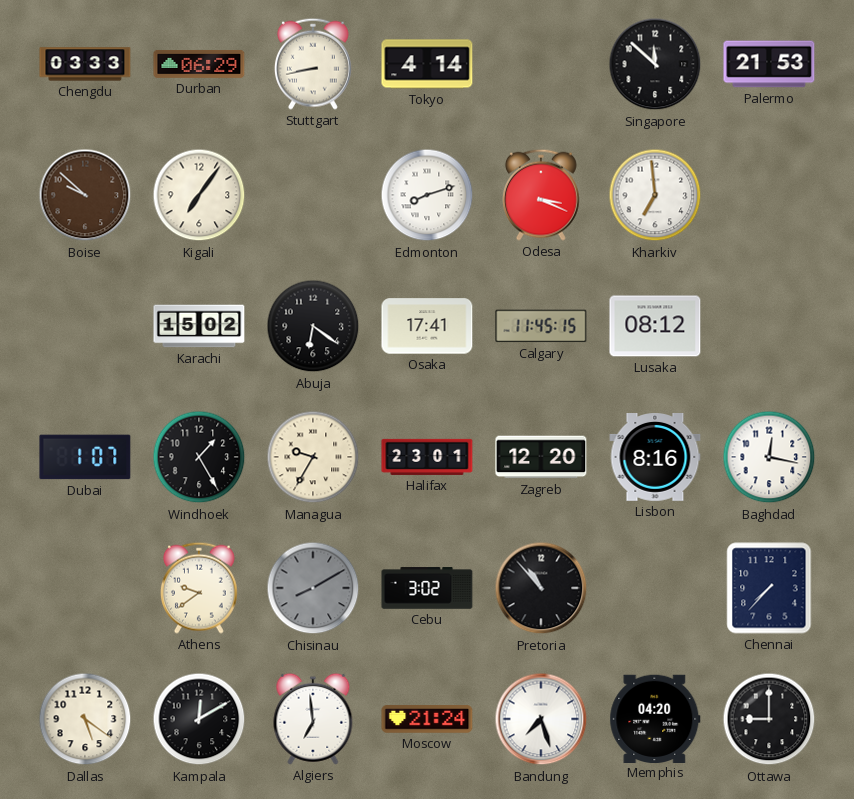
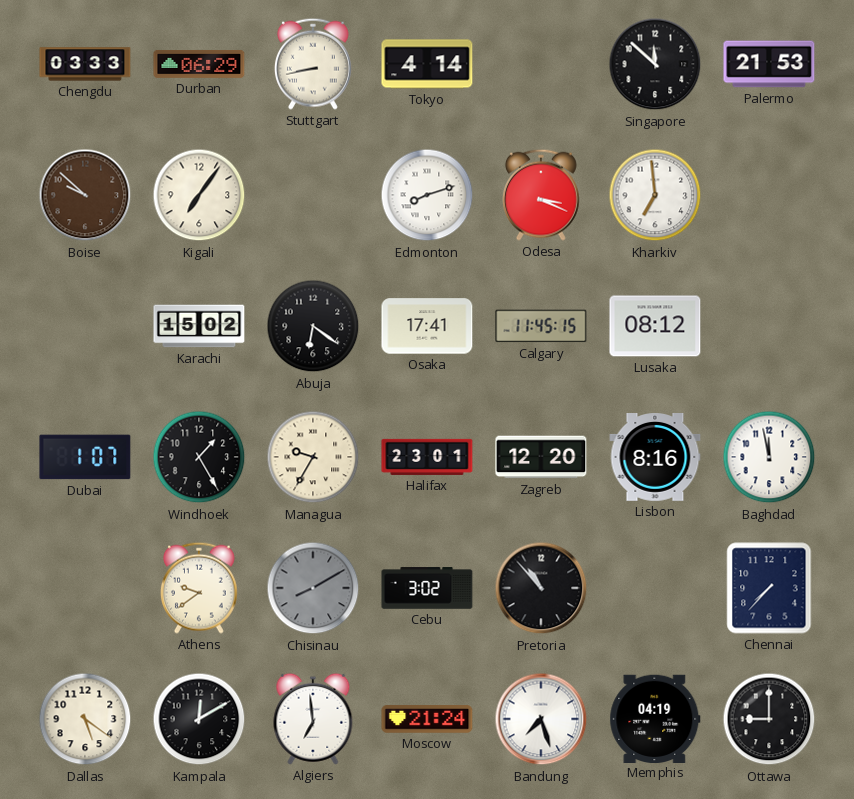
Baghdad: 12:17 -> 11:58 (769, 457)
Memphis: 04:20 -> 04:19 (655, 718)
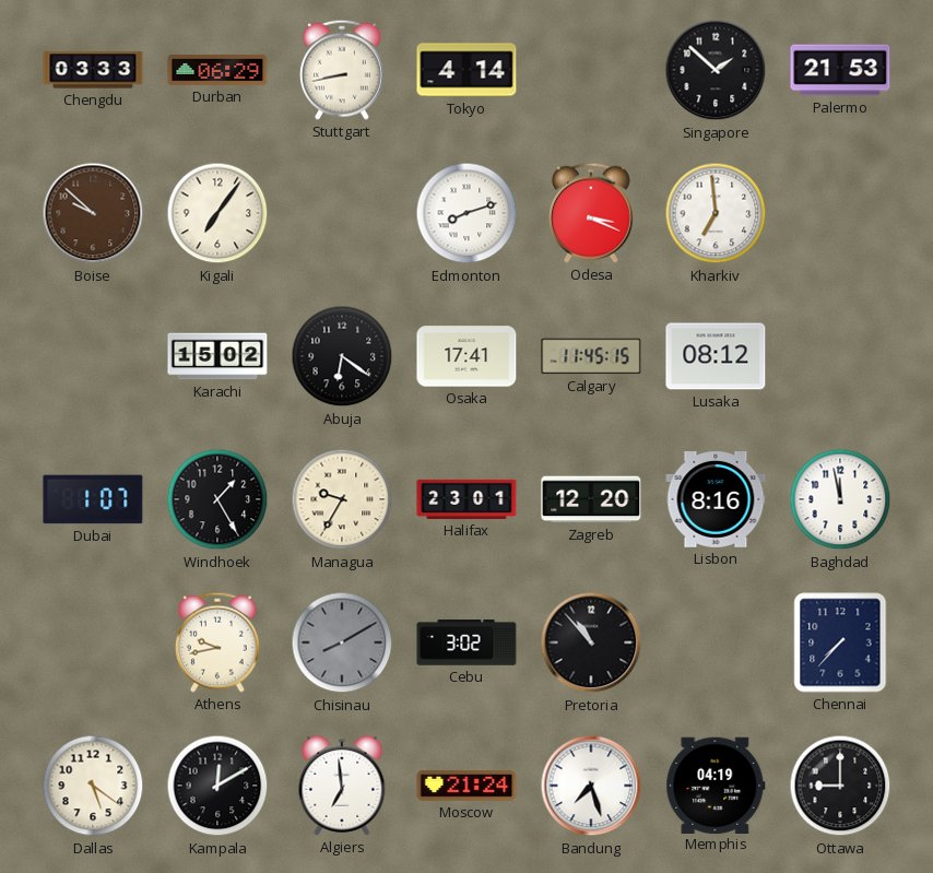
Singapore: 11:52 -> 1:52 (716, 70)
Athens: 9:39 -> 9:43 (217, 642)
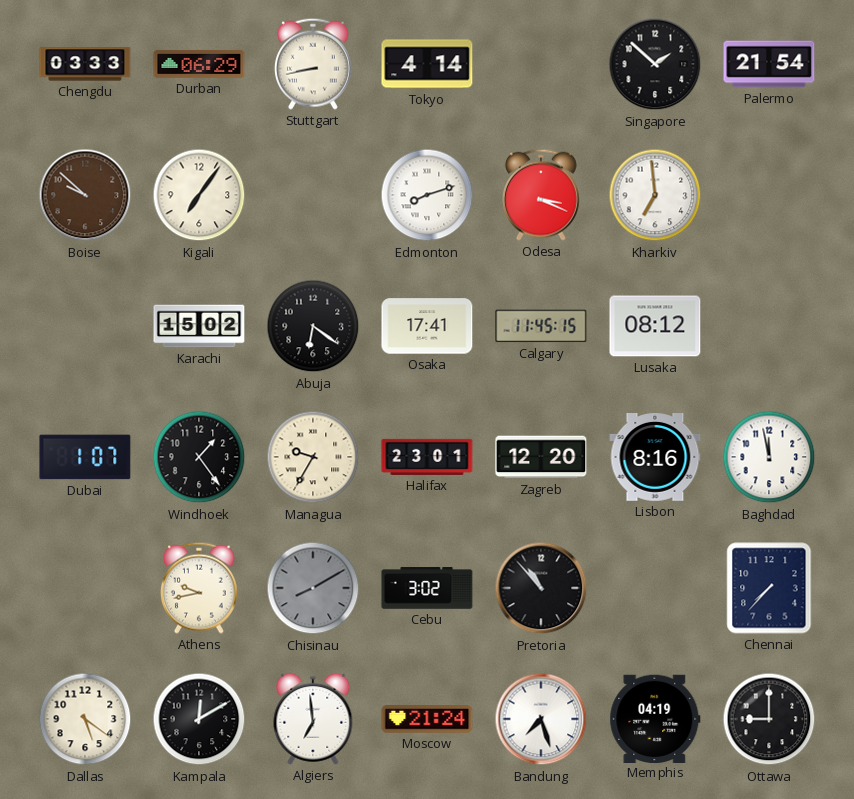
Palermo: 21:53 -> 21:54 (769, 64)
Windhoek: 1:25 -> 1:24 (199, 457)
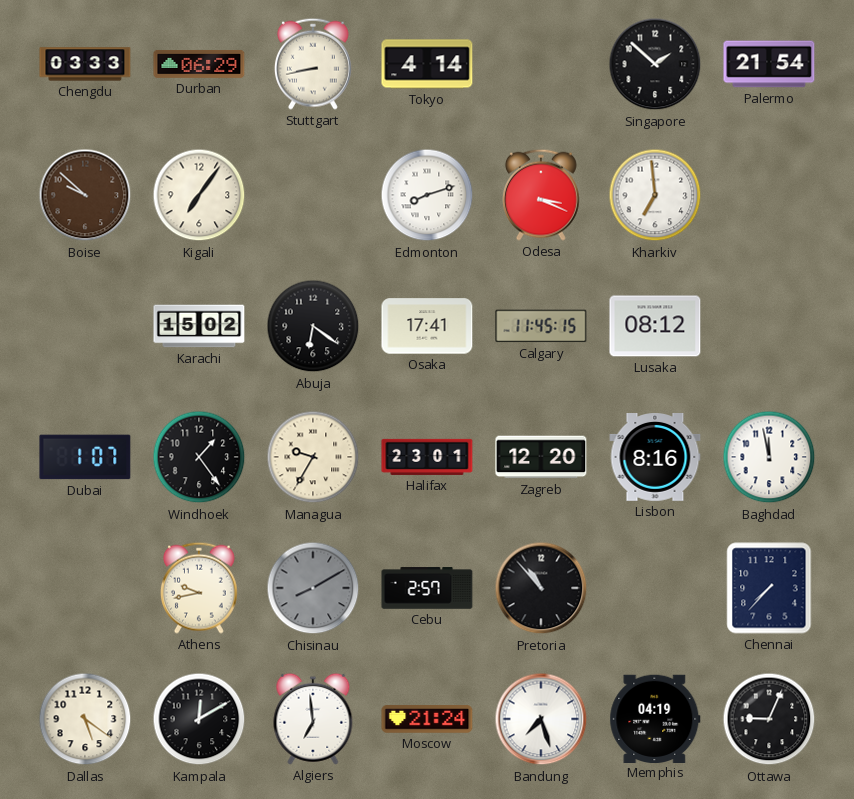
Cebu: 3:02 -> 2:57 (427, 588)
Ottawa: 9:00 -> 9:04 (769, 719)
